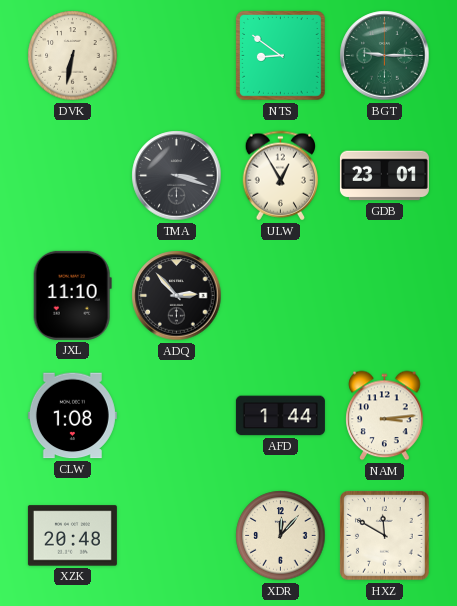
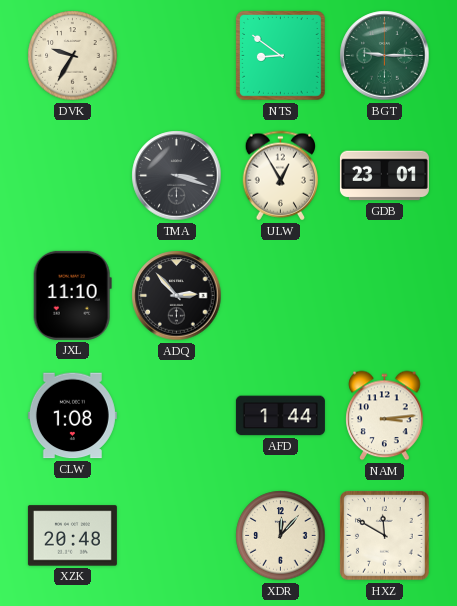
DVK: 6:32 -> 9:35 (73, 56)
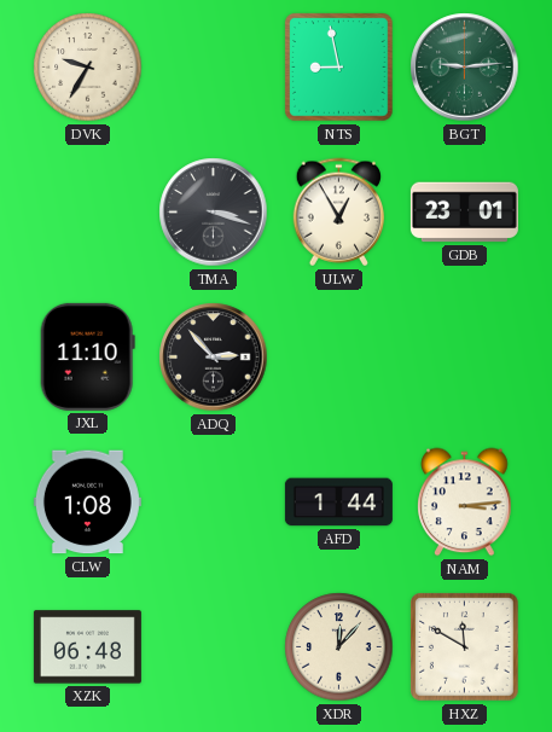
NTS: 8:51 -> 8:58 (339, 68)
BGT: 9:15 -> 9:14 (465, 68)
XZK: 20:48 -> 06:48 (87, 647)
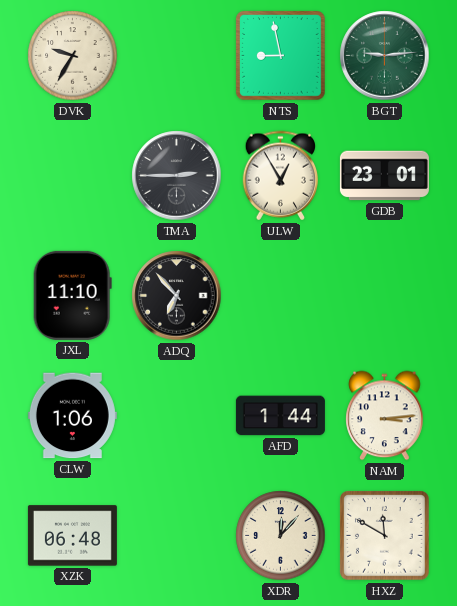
TMA: 3:18 -> 2:45 (177, 176)
ADQ: 2:53 -> 6:53 (177, 296)
CLW: 1:08 -> 1:06 (72, 416)
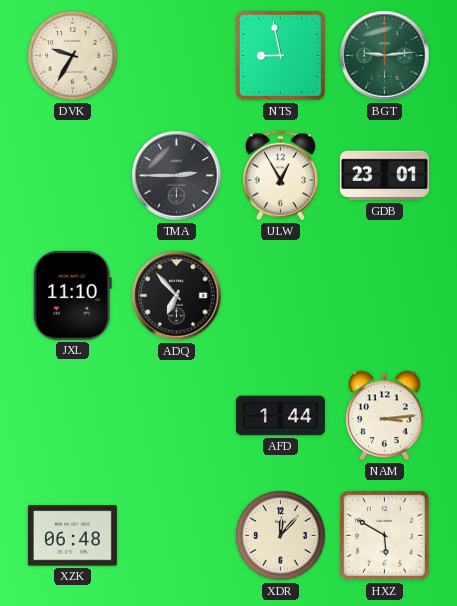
CLW: 1:06 -> none (72, 416)
HXZ: 11:50 -> 5:50 (385, 536)
